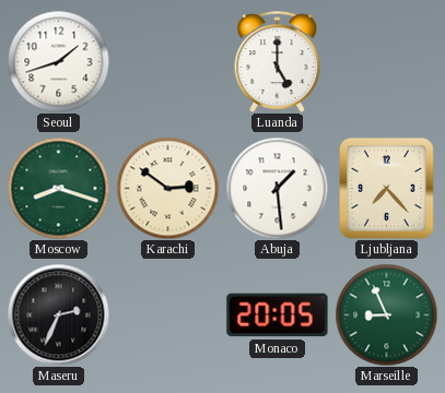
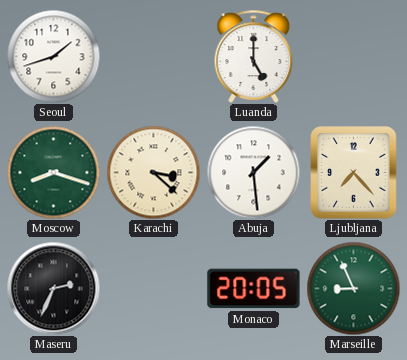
Karachi: 2:51 -> 3:22 (153, 172)
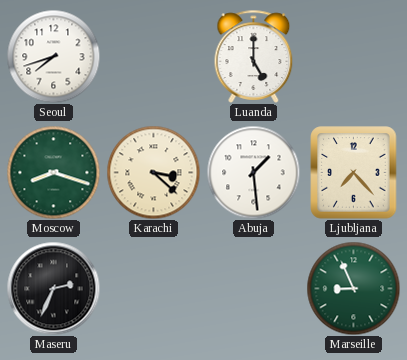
Seoul: 1:42 -> 7:42 (53, 56)
Monaco: 20:05 -> none (254, 289)
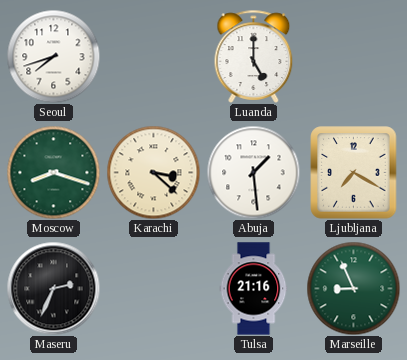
Ljubljana: 7:23 -> 7:20 (354, 173)
Tulsa: none -> 21:16 (254, 289)
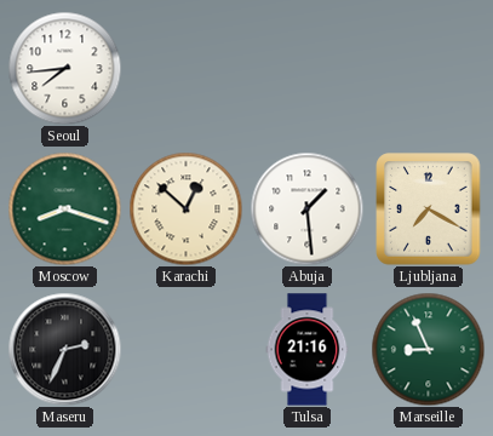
Seoul: 7:42 -> 7:44 (64, 68)
Luanda: 5:00 -> none (254, 56)
Karachi: 3:22 -> 12:52 (185, 208)
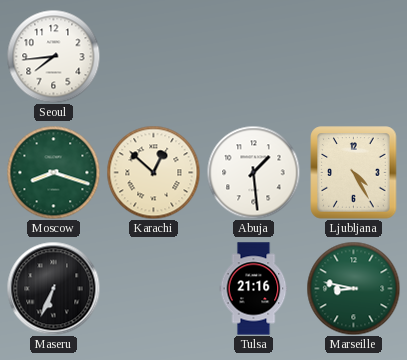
Ljubljana: 7:20 -> 4:25 (354, 173)
Maseru: 2:34 -> 6:34 (53, 288)
Marseille: 8:56 -> 8:47 (353, 288)
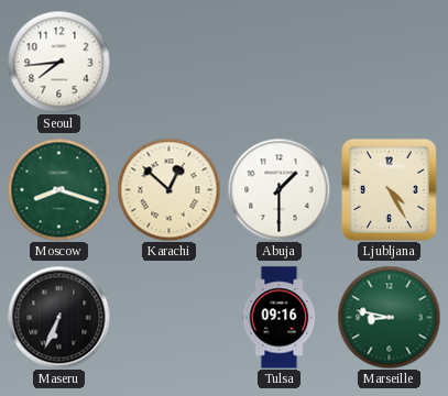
Abuja: 1:29 -> 1:30 (278, 189)
Tulsa: 21:16 -> 09:16 (280, 318)
